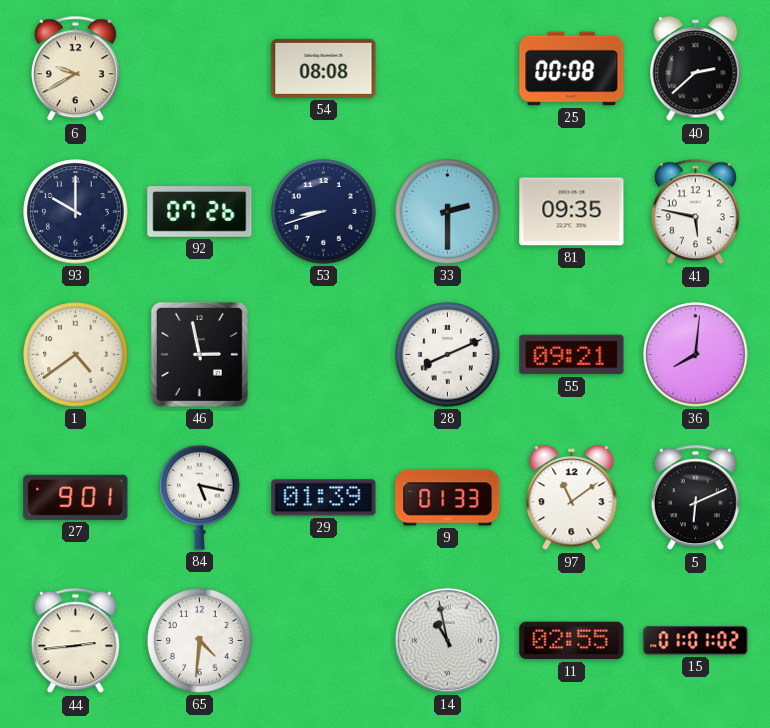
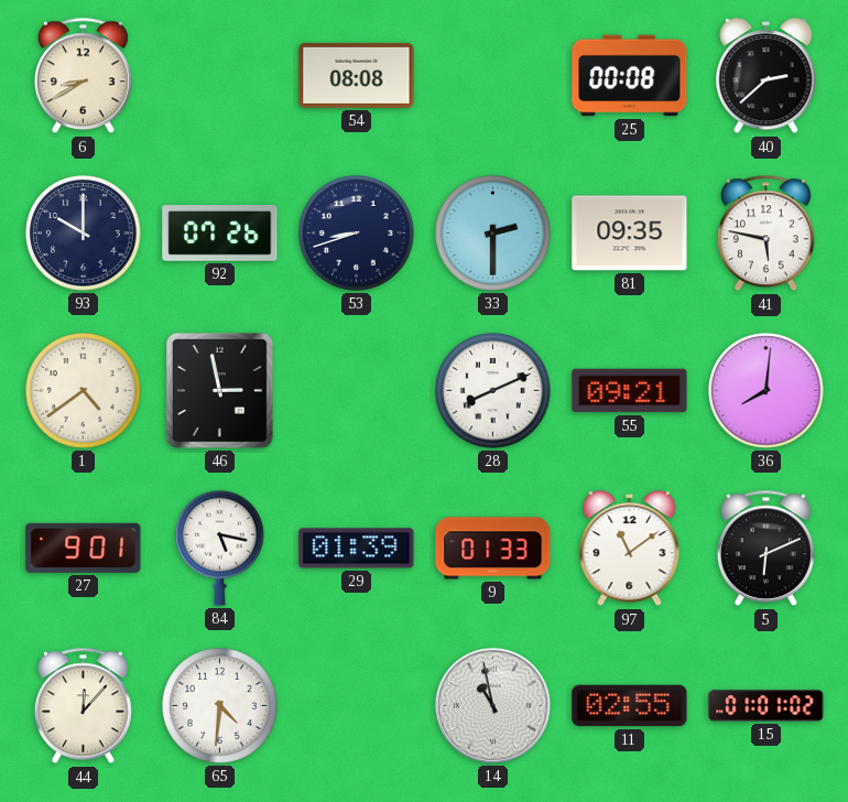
6: 9:40 -> 8:40 (83, 76)
44: 2:44 -> 12:07 (83, 706)
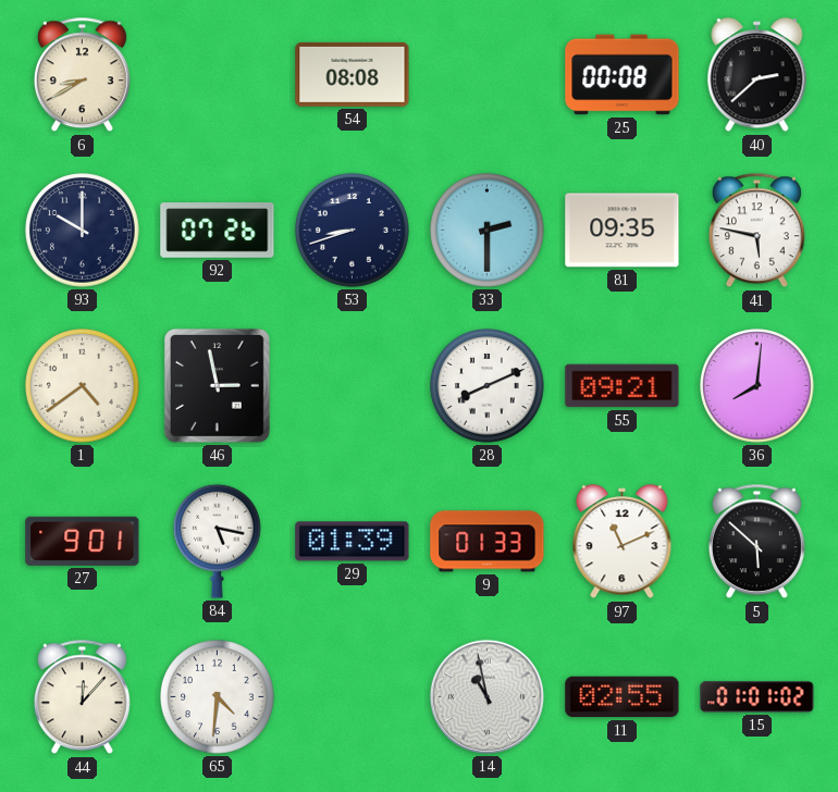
97: 11:09 -> 11:11 (623, 542)
5: 6:11 -> 5:52 (756, 542)
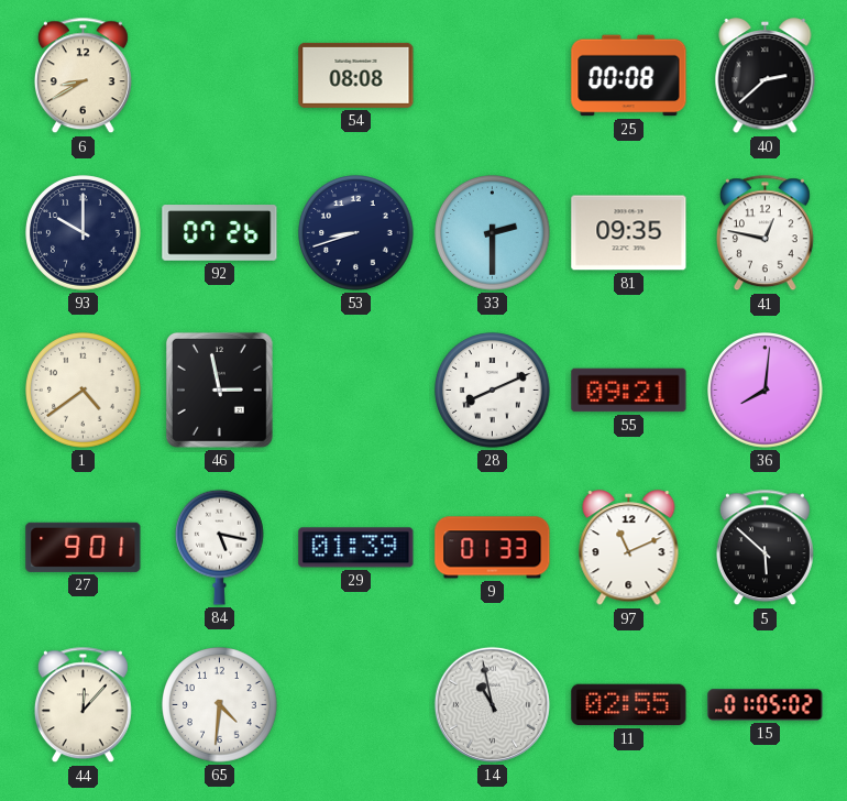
41: 5:47 -> 12:47 (765, 233)
15: 01:01 -> 01:05 (766, 705)
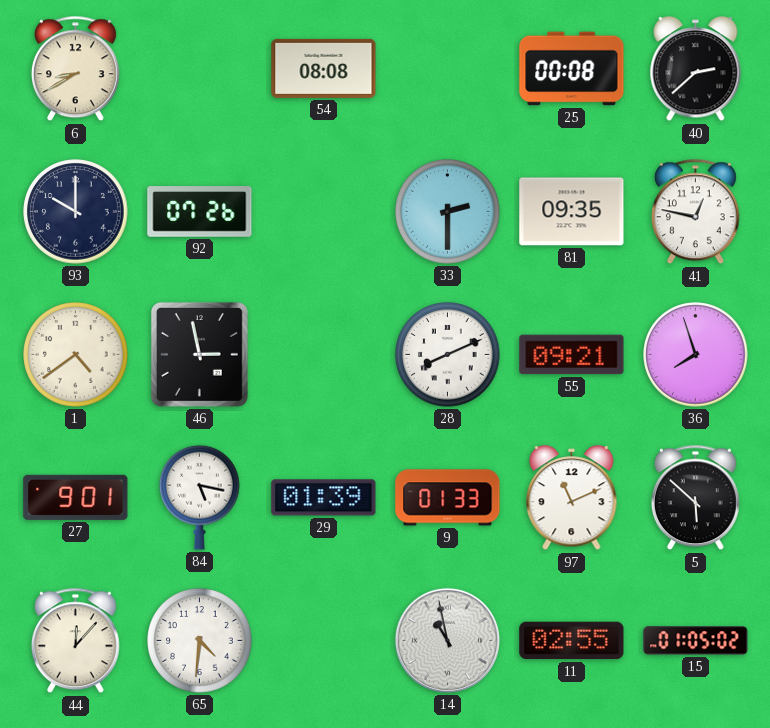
53: 8:42 -> none (356, 233)
36: 8:01 -> 7:57 (696, 355)
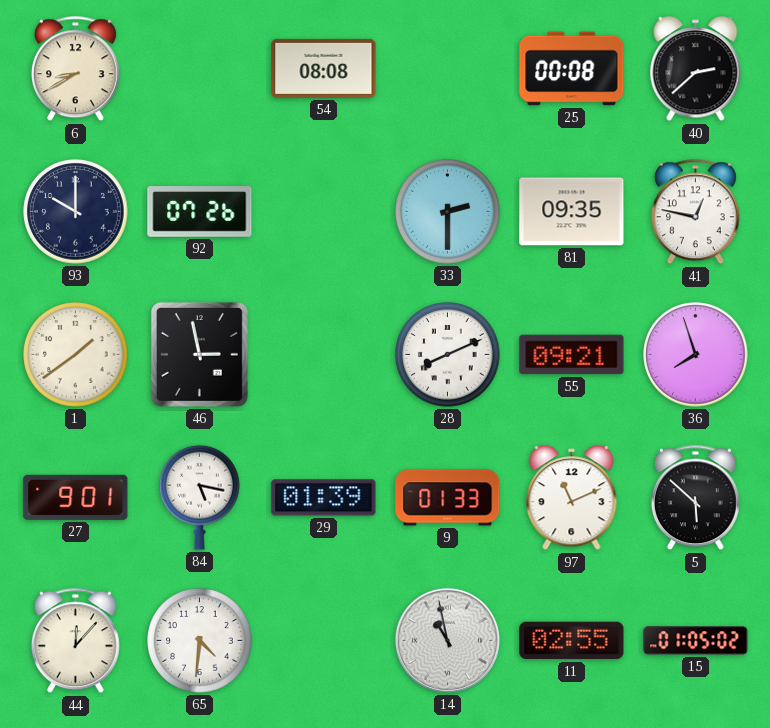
1: 4:39 -> 1:39 (76, 355)
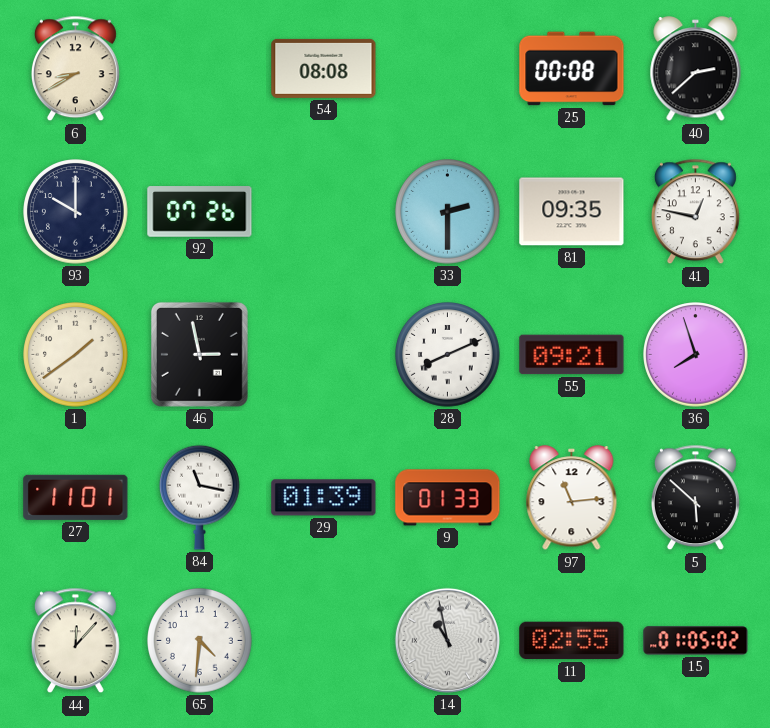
27: 9:01 -> 11:01 (76, 497)
84: 5:17 -> 11:17 (200, 497)
97: 11:11 -> 11:14 (572, 498)
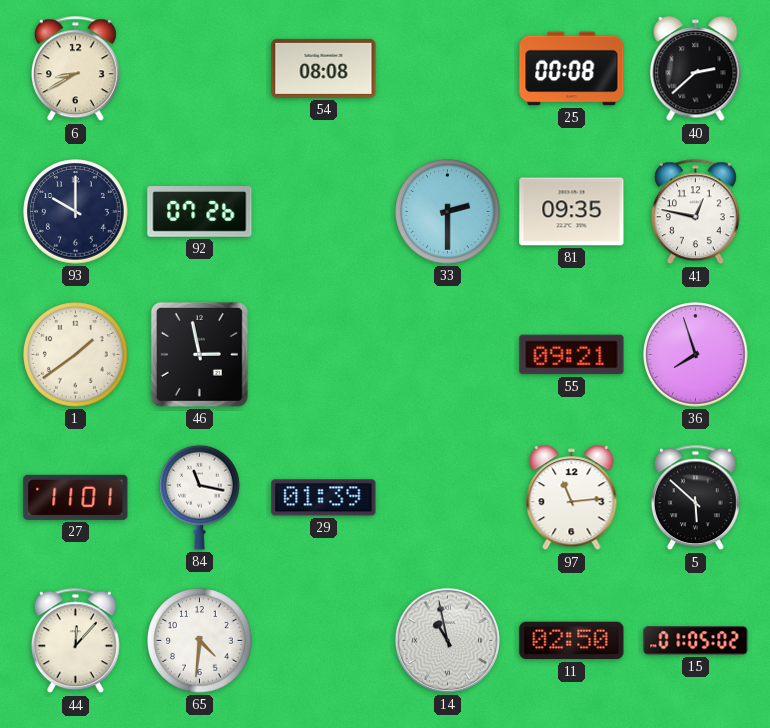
28: 8:11 -> none (448, 355)
9: 01:33 -> none (448, 498)
11: 02:55 -> 02:50 (572, 641)
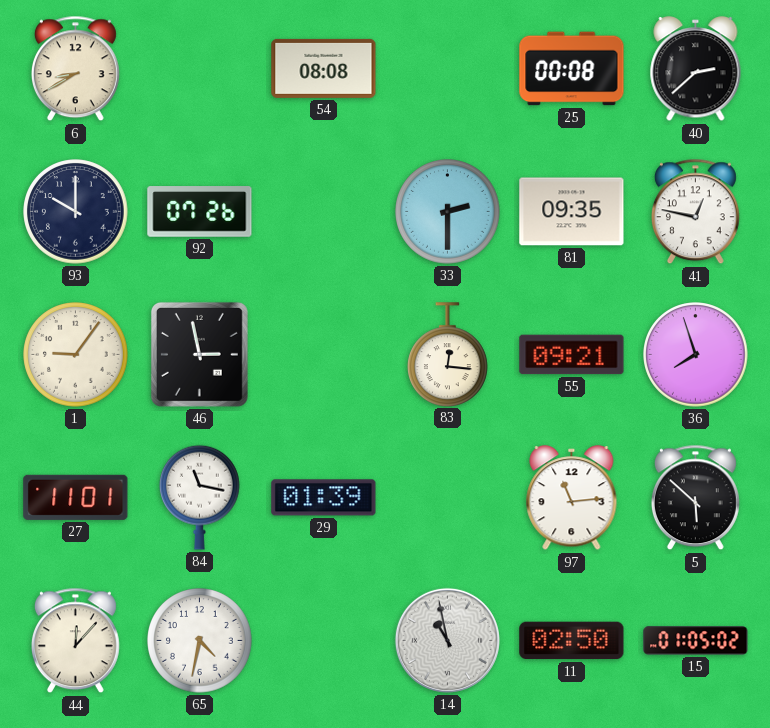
1: 1:39 -> 9:06 (76, 355)
83: none -> 12:16 (448, 354)
65: 4:31 -> 4:32 (200, 641)
